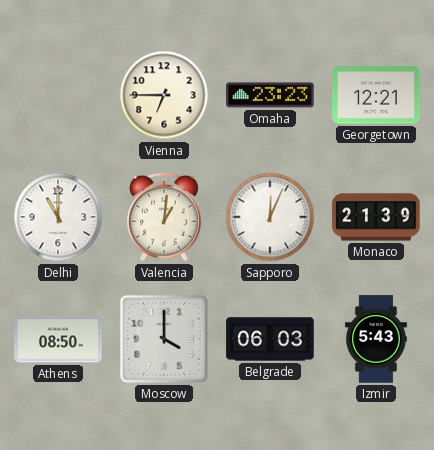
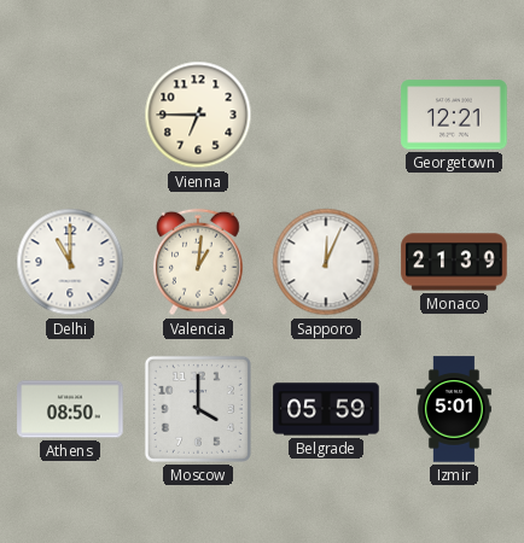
Omaha: 23:23 -> none (270, 95)
Belgrade: 06:03 -> 05:59 (326, 409)
Izmir: 5:43 -> 5:01 (454, 409)
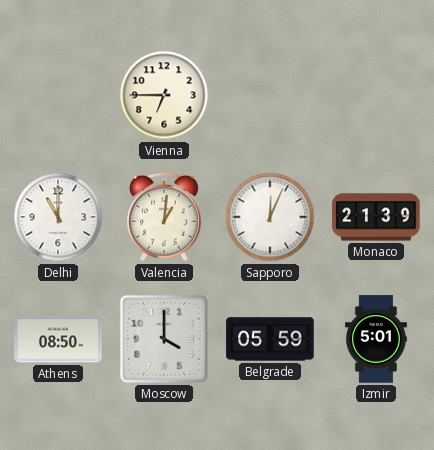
Georgetown: 12:21 -> none (454, 115)
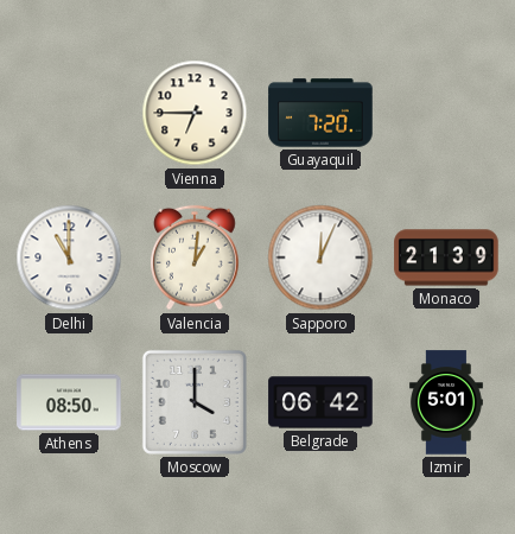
Guayaquil: none -> 7:20 (320, 113)
Belgrade: 05:59 -> 06:42 (320, 402)
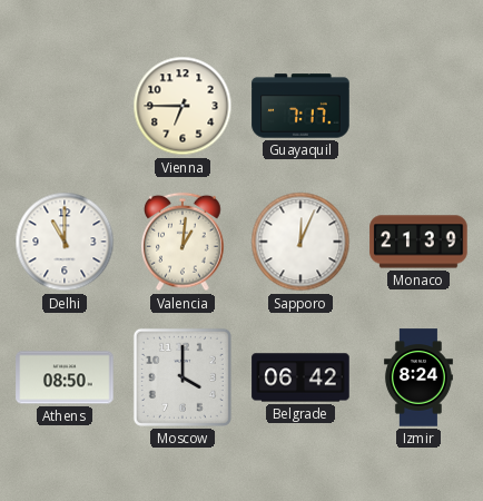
Guayaquil: 7:20 -> 7:17 (300, 106)
Izmir: 5:01 -> 8:24 (418, 377)
